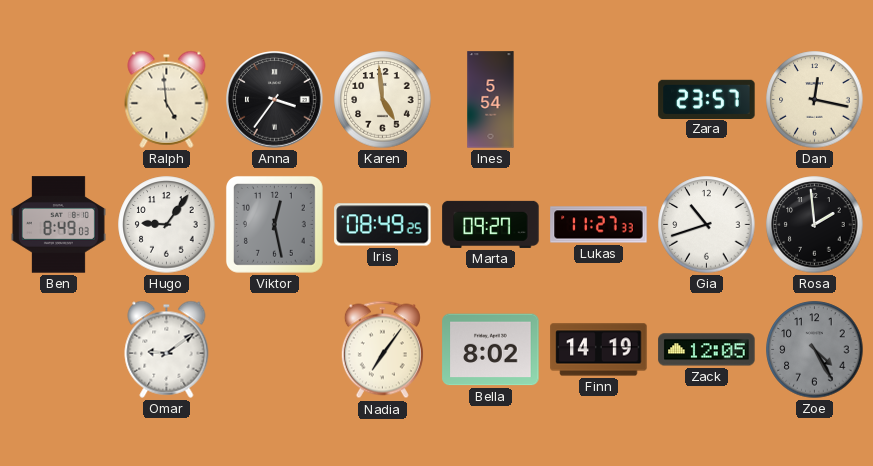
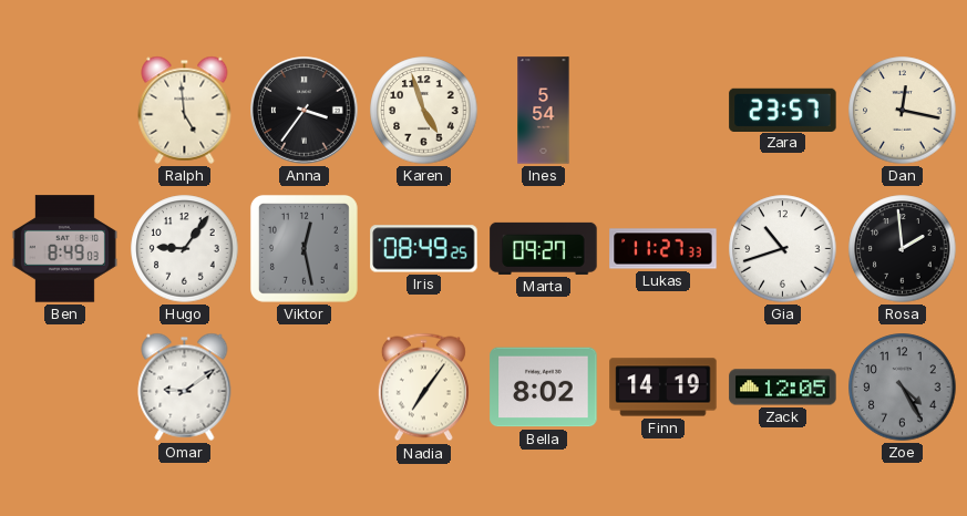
Karen: 4:59 -> 4:57 (424, 111)
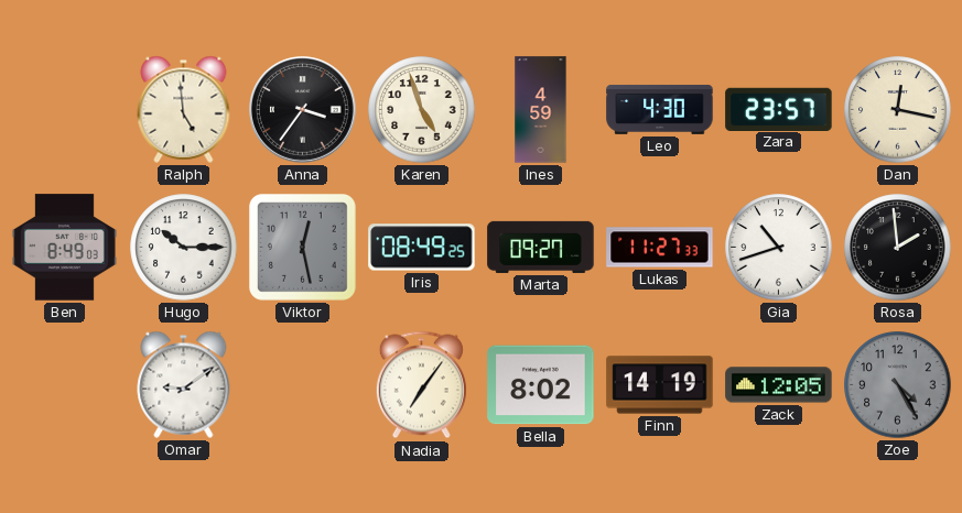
Ines: 5:54 -> 4:59 (541, 110)
Leo: none -> 4:30 (660, 110)
Hugo: 9:06 -> 10:15 (184, 248)
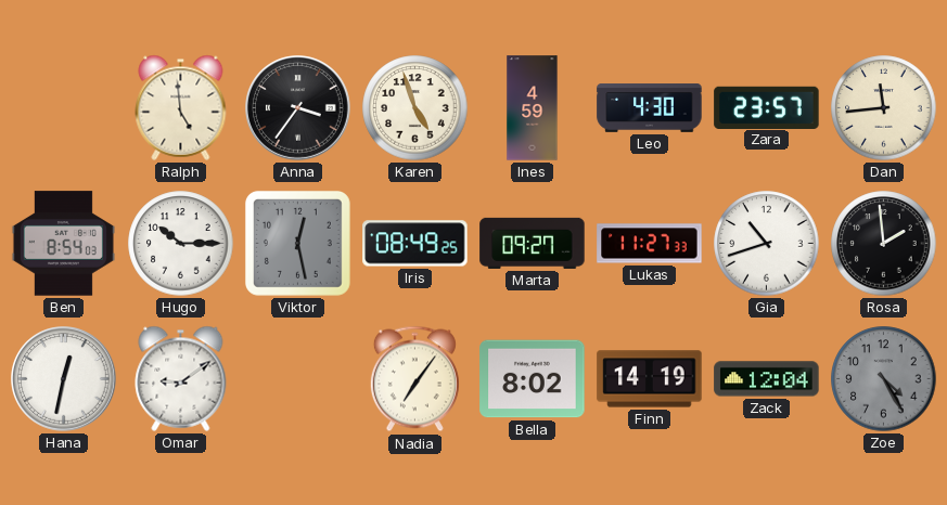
Dan: 12:17 -> 11:44 (884, 108)
Ben: 8:49 -> 8:54 (63, 244)
Hana: none -> 12:32 (64, 379)
Zack: 12:05 -> 12:04 (767, 379)
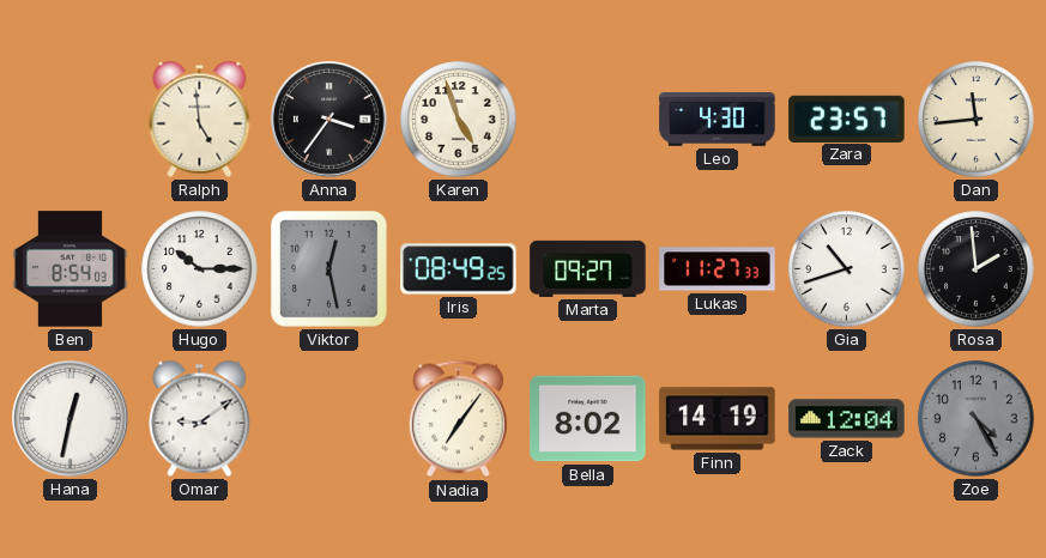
Ines: 4:59 -> none (533, 108)
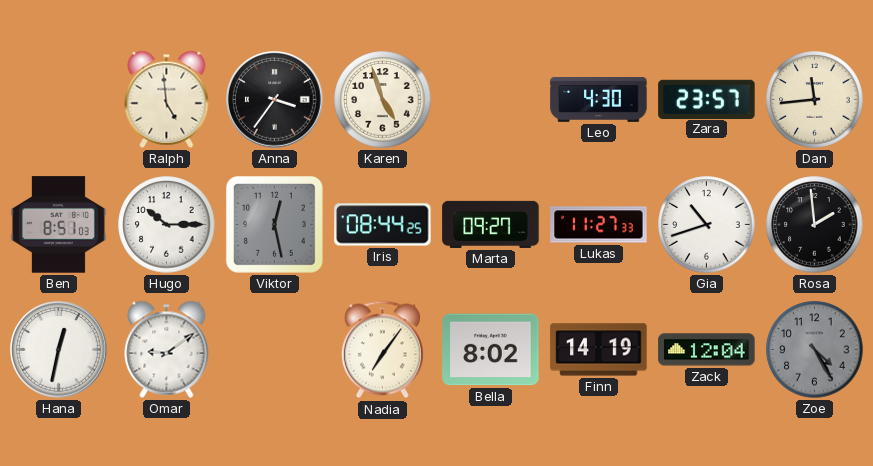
Ben: 8:54 -> 8:51 (58, 225)
Iris: 08:49 -> 08:44 (383, 225)
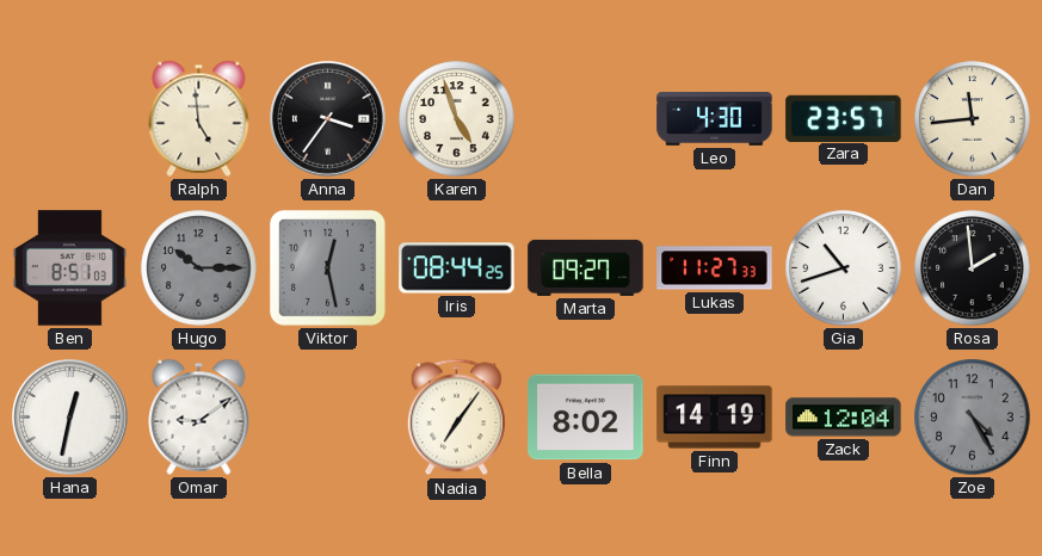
Hugo dial: white -> grey (199, 268)
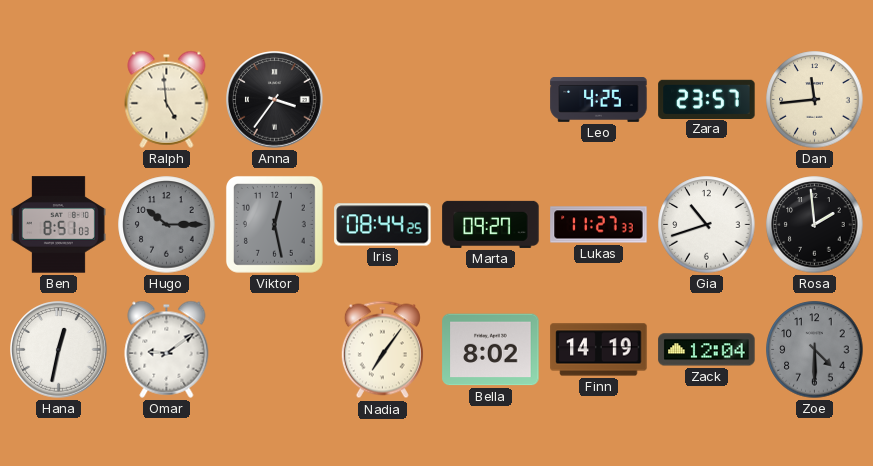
Karen: 4:57 -> none (457, 119)
Leo: 4:30 -> 4:25 (599, 100)
Zoe: 4:25 -> 4:30 (815, 350)
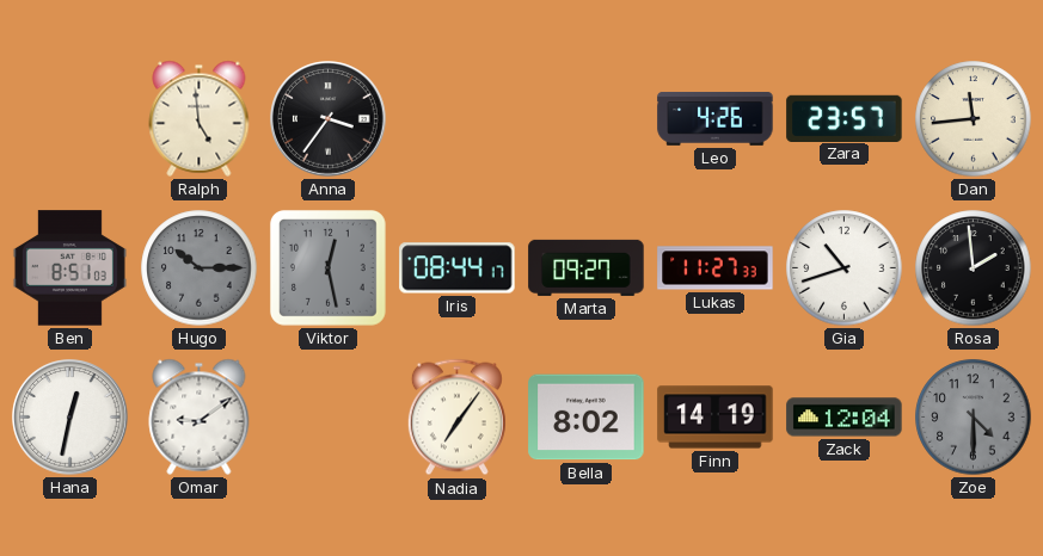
Leo: 4:25 -> 4:26 (716, 119)
Iris: 08:44:25 -> 08:44:17 (458, 268)
